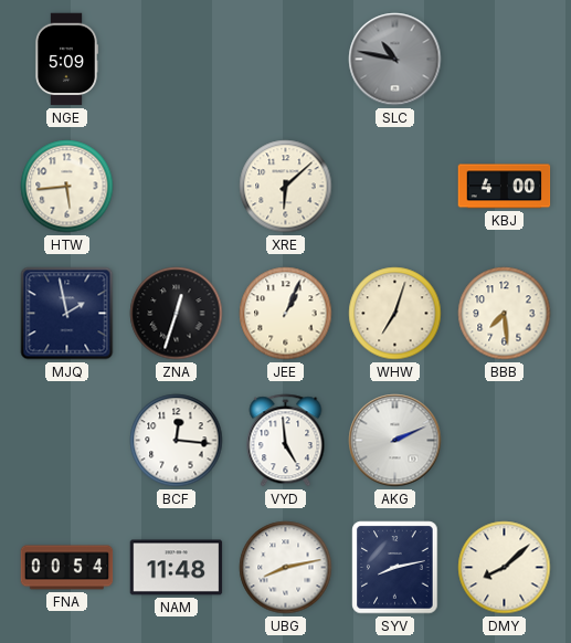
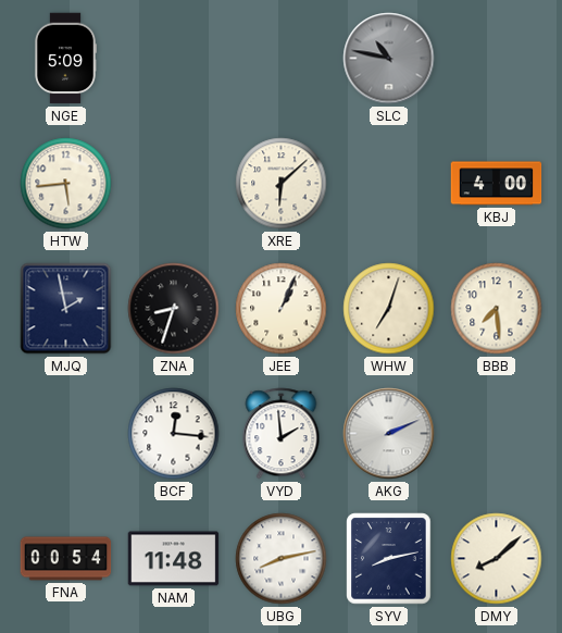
ZNA: 12:33 -> 8:33 (174, 309)
VYD: 4:59 -> 1:59 (282, 434)
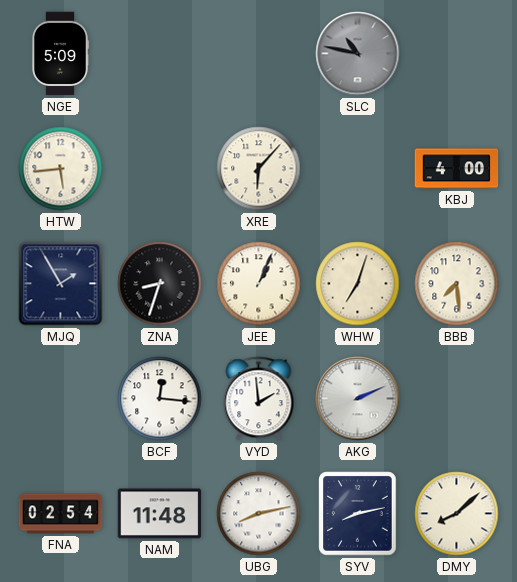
XRE: 6:08 -> 6:07 (259, 169)
MJQ: 1:58 -> 1:55 (61, 284)
FNA: 00:54 -> 02:54 (61, 514)
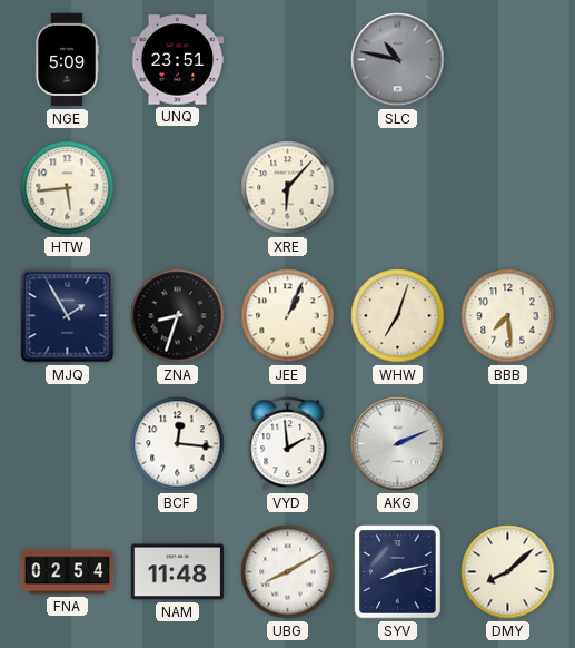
UNQ: none -> 23:51 (178, 60)
KBJ: 4:00 -> none (457, 169)
UBG: 8:13 -> 8:10 (288, 572)
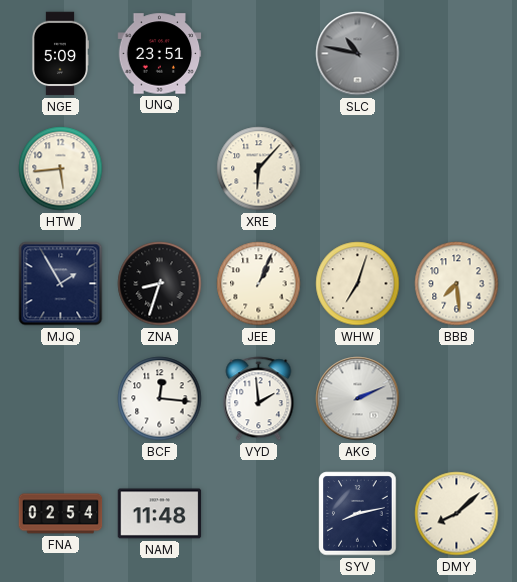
UBG: 8:10 -> none (288, 572)
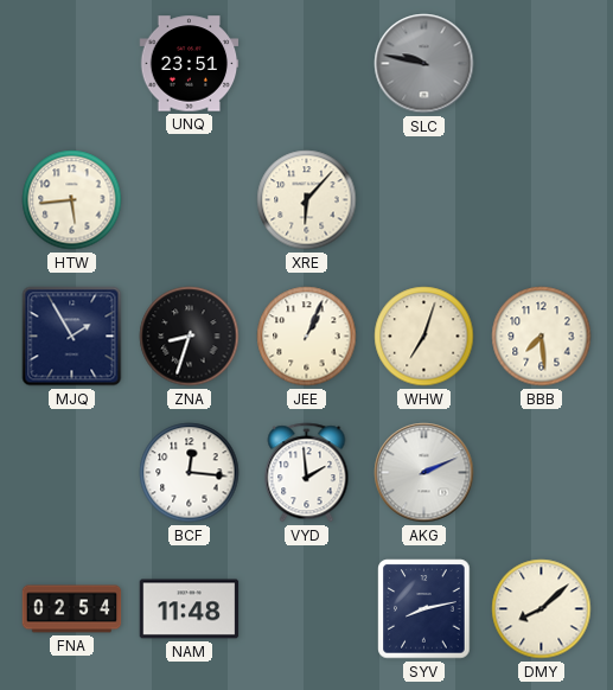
NGE: 5:09 -> none (59, 54)
SLC: 10:47 -> 9:47 (424, 64)
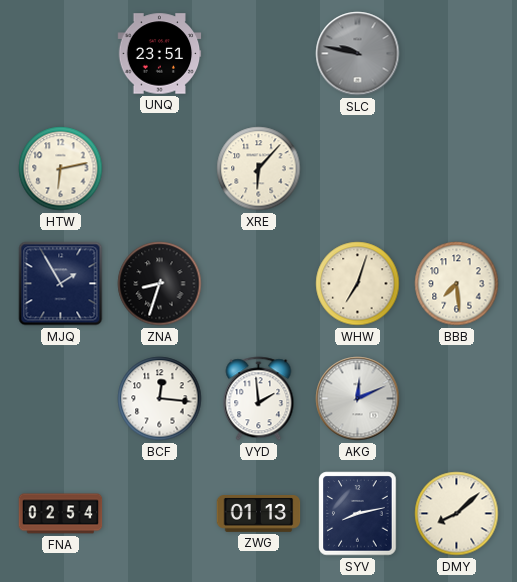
HTW: 5:44 -> 6:13 (61, 169)
JEE: 1:04 -> none (307, 337)
AKG: 2:11 -> 12:11 (358, 399)
NAM: 11:48 -> none (190, 609)
ZWG: none -> 01:13 (259, 514)
